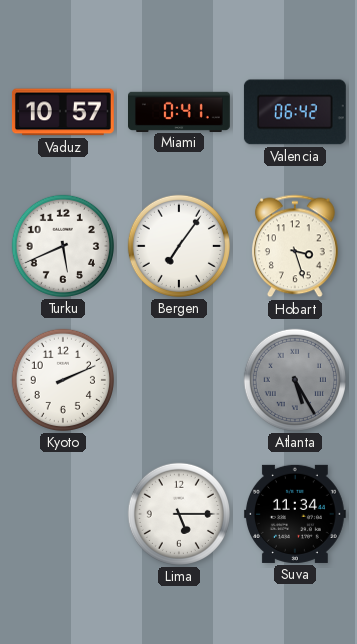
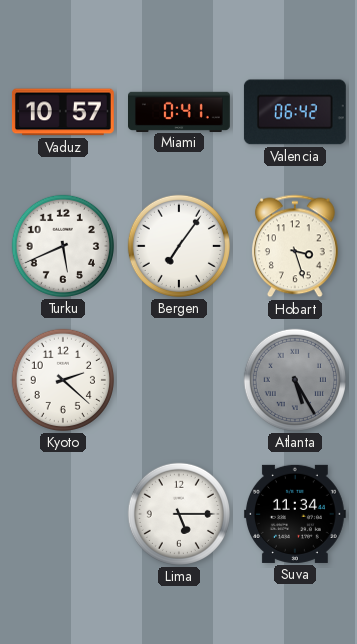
Kyoto: 2:11 -> 2:22 (63, 380)
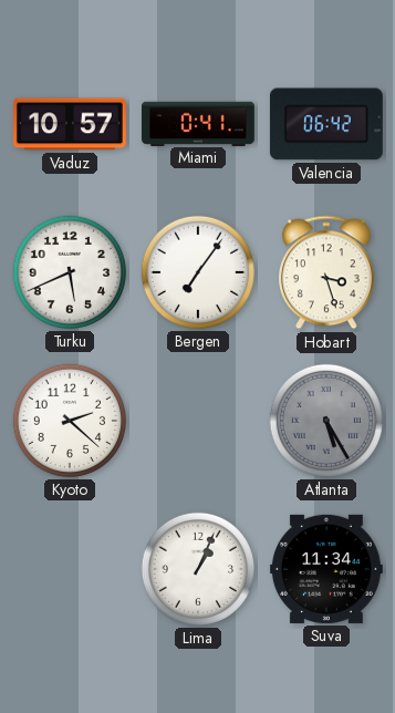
Lima: 5:15 -> 1:04 (198, 569)
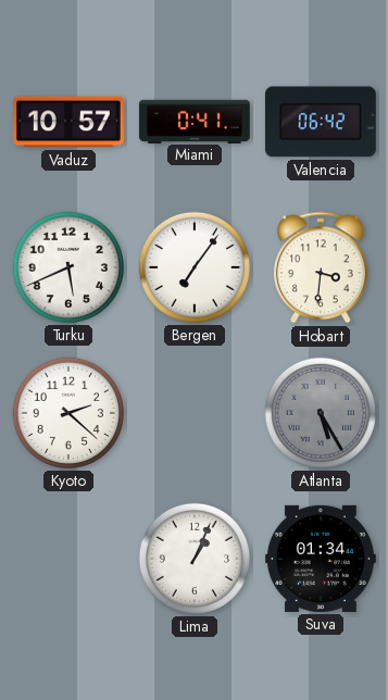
Hobart: 3:27 -> 3:31 (321, 267)
Suva: 11:34 -> 01:34 (321, 559)
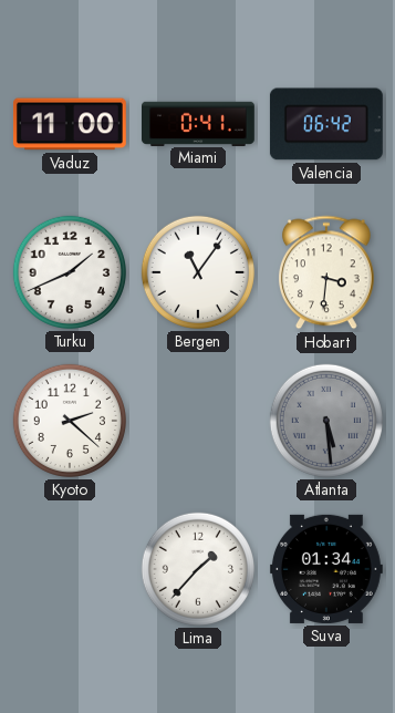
Vaduz: 10:57 -> 11:00 (70, 124)
Turku: 5:41 -> 1:41 (70, 272)
Bergen: 7:06 -> 11:06 (198, 272)
Atlanta: 5:25 -> 5:29 (326, 421)
Lima: 1:04 -> 1:37 (198, 569)
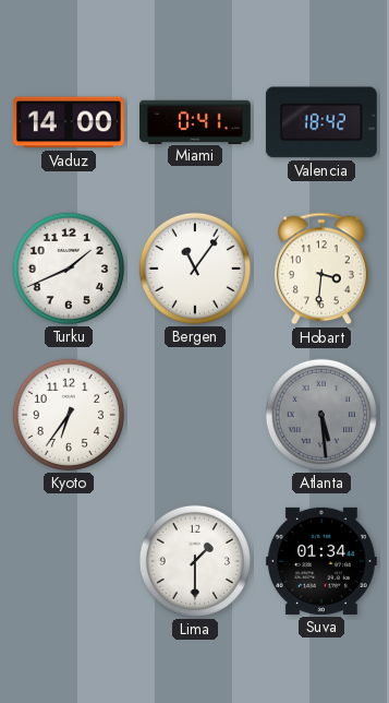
Vaduz: 11:00 -> 14:00 (69, 122)
Valencia: 06:42 -> 18:42 (321, 122)
Kyoto: 2:22 -> 6:36 (69, 415)
Lima: 1:37 -> 1:30 (195, 561)
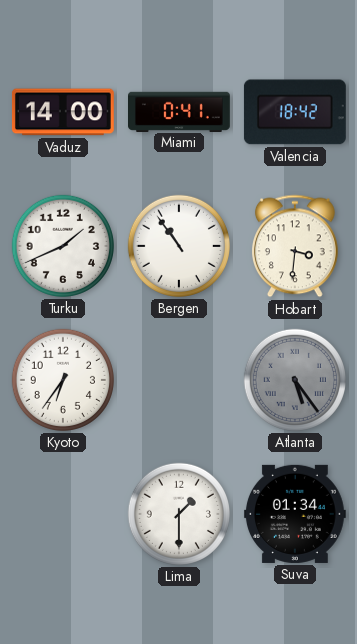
Bergen: 11:06 -> 10:54 (179, 246)
Atlanta: 5:29 -> 5:24 (295, 380)
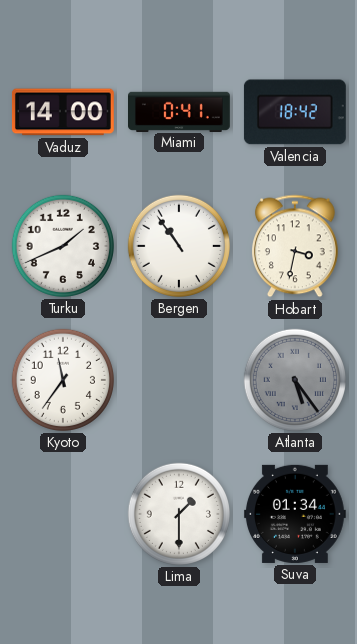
Hobart: 3:31 -> 3:32 (295, 246)
Kyoto: 6:36 -> 11:36 (63, 380)
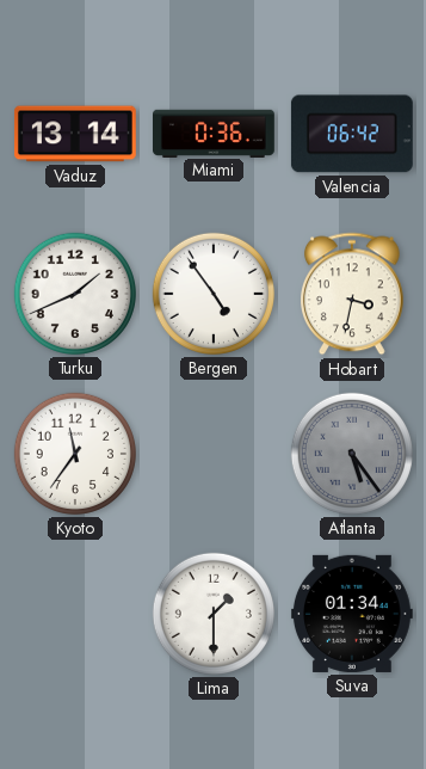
Vaduz: 14:00 -> 13:14 (75, 134)
Miami: 0:41 -> 0:36 (215, 133)
Valencia: 18:42 -> 06:42 (352, 134)
Bergen: 10:54 -> 4:54 (214, 294)
